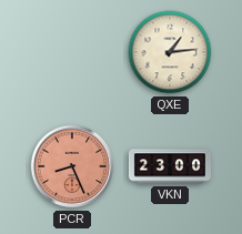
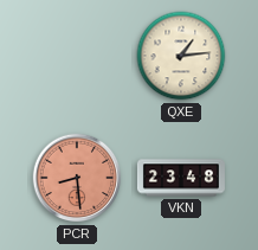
PCR: 8:26 -> 8:29 (77, 178)
VKN: 23:00 -> 23:48 (181, 178)
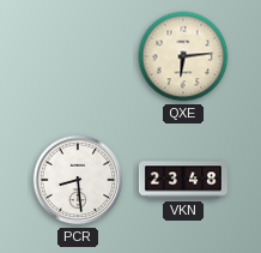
QXE: 1:14 -> 6:14 (183, 56)
PCR dial: salmon -> white (78, 180)
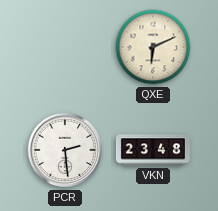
QXE: 6:14 -> 6:11 (153, 47)
PCR: 8:29 -> 2:29 (65, 150)
